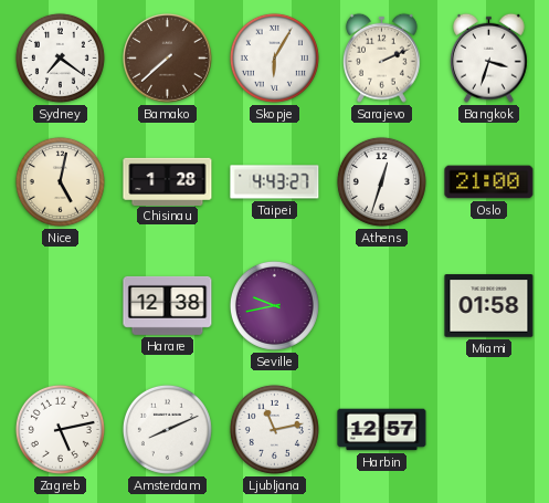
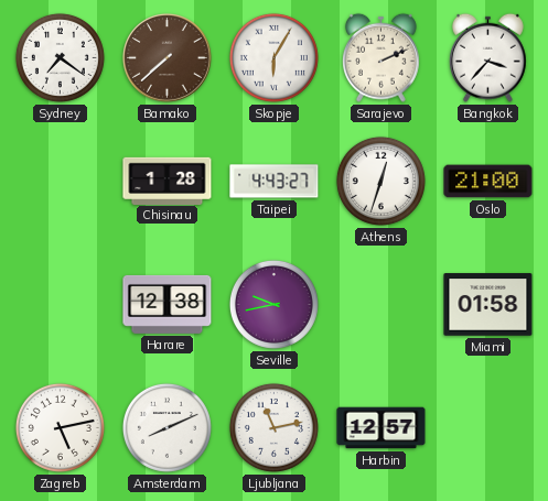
Bangkok: 3:33 -> 3:37 (487, 57)
Nice: 5:02 -> none (60, 181)
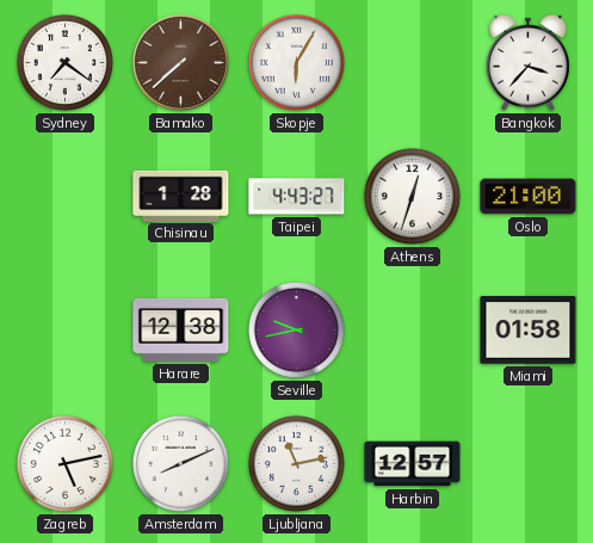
Sarajevo: 2:11 -> none (380, 57)
